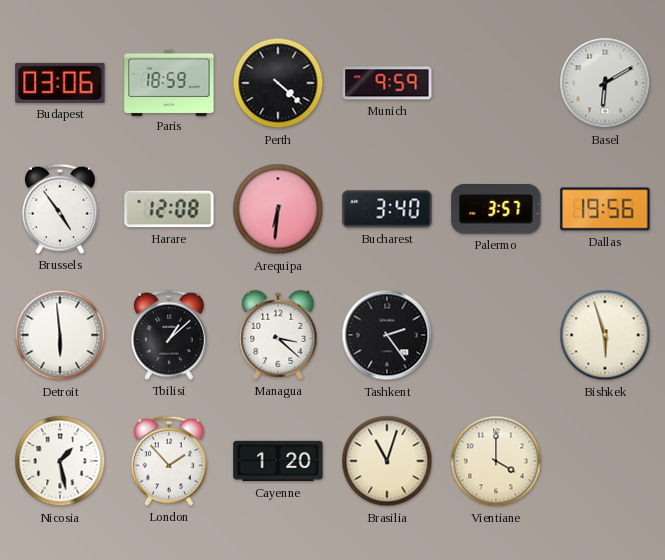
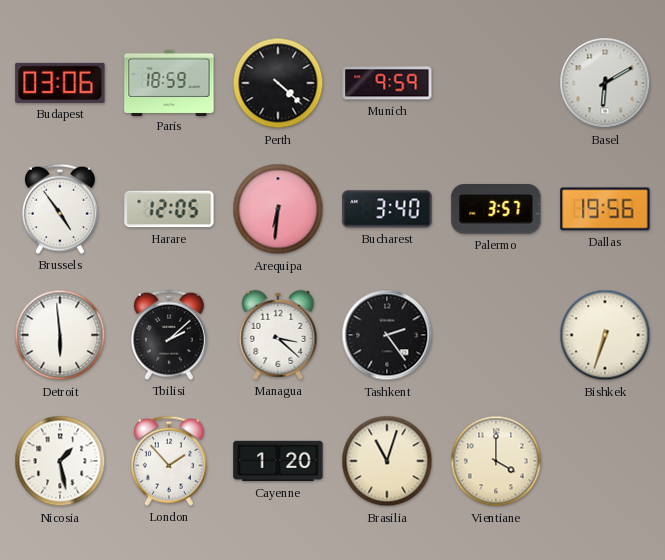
Harare: 12:08 -> 12:05 (169, 209)
Tbilisi: 1:08 -> 2:08 (169, 335)
Bishkek: 5:57 -> 6:33 (605, 335)
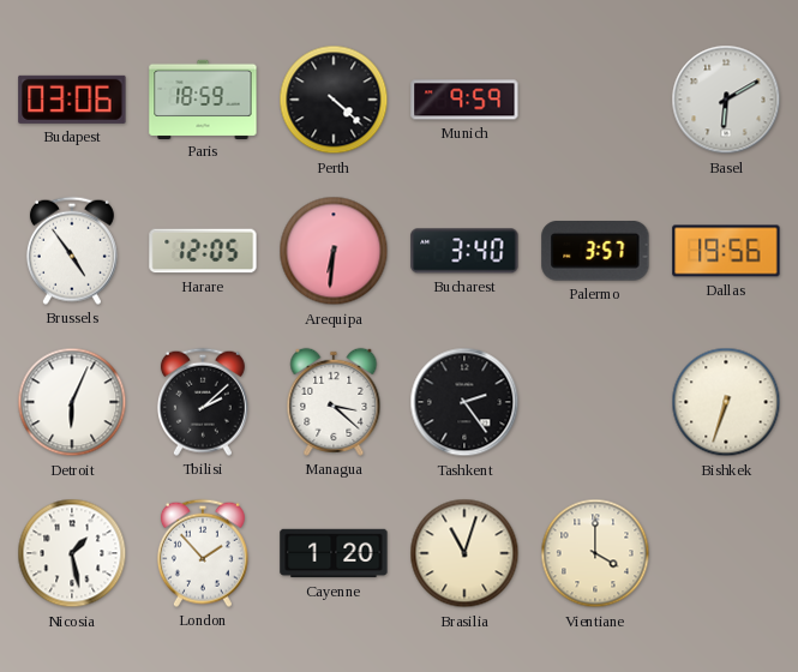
Detroit: 5:59 -> 6:04 (72, 402)
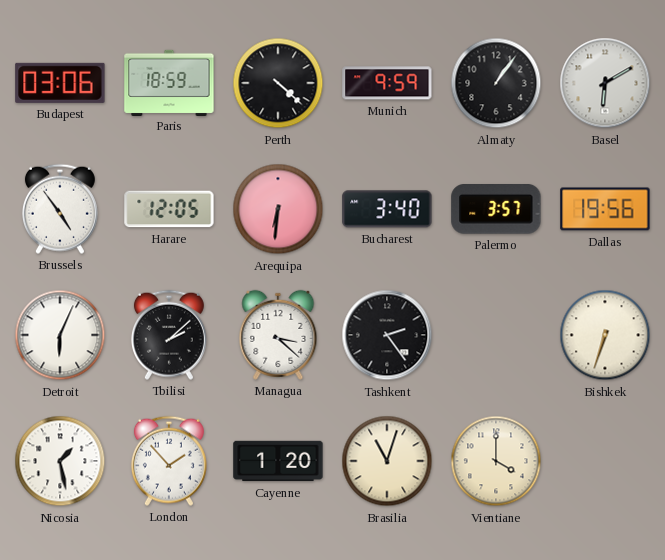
Almaty: none -> 1:06 (496, 83)
